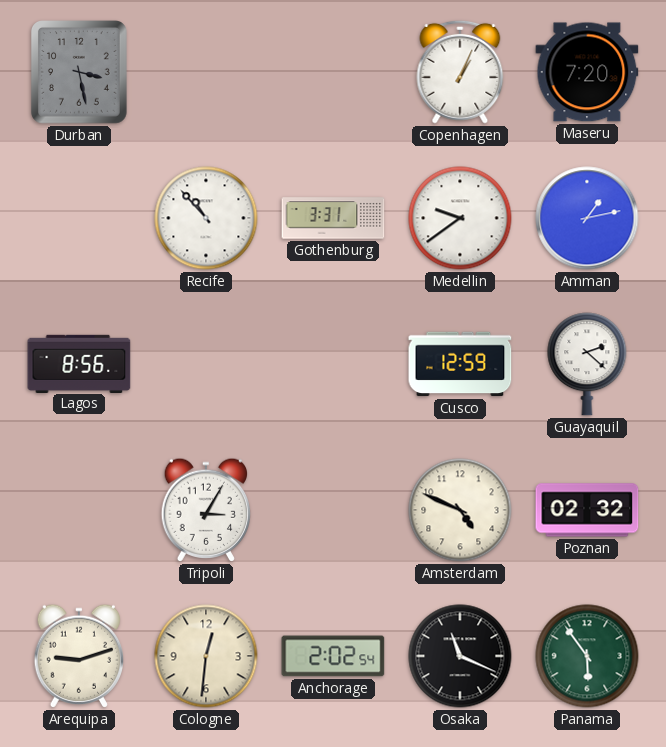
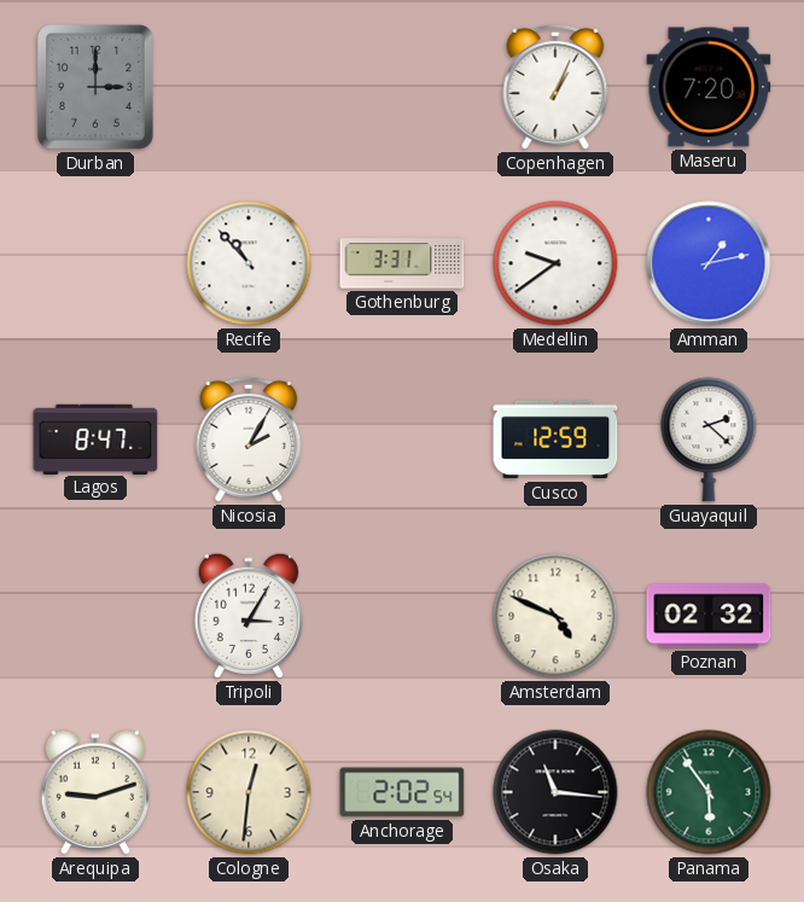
Durban: 3:28 -> 3:00 (95, 88)
Lagos: 8:56 -> 8:47 (95, 438)
Nicosia: none -> 2:05 (249, 440)
Osaka: 11:19 -> 11:16 (555, 792)
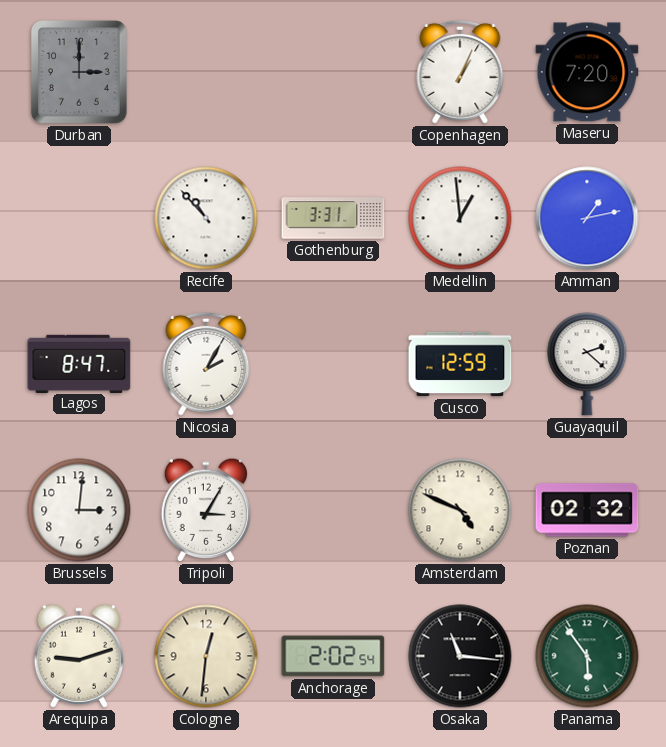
Medellin: 9:39 -> 12:59 (460, 218)
Brussels: none -> 3:01 (79, 510)
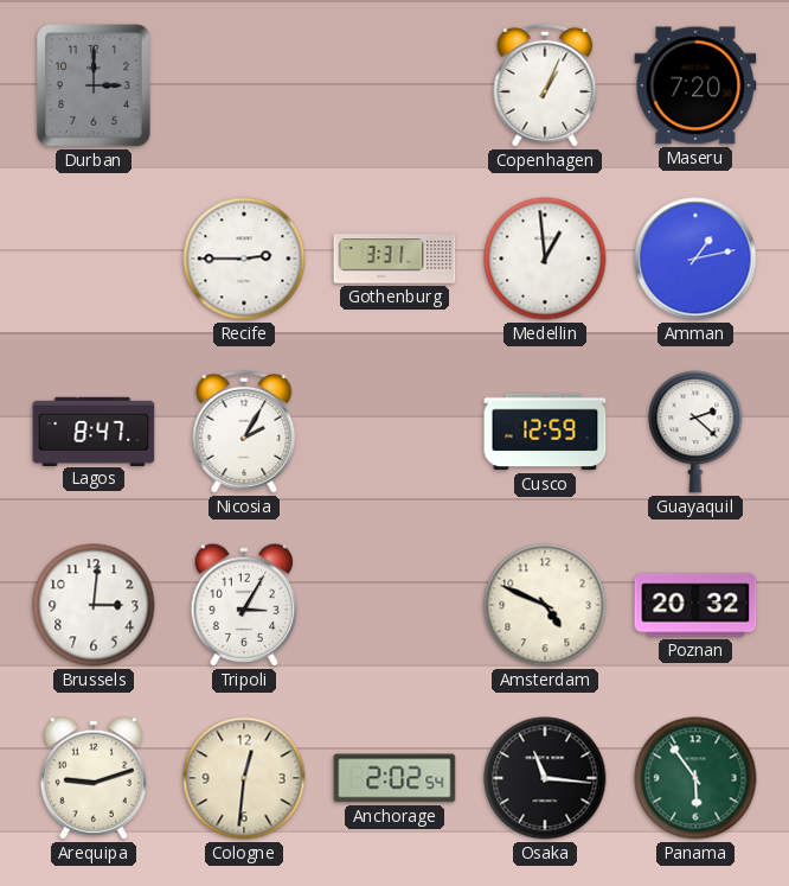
Recife: 10:53 -> 2:45 (244, 259)
Poznan: 02:32 -> 20:32 (695, 605)
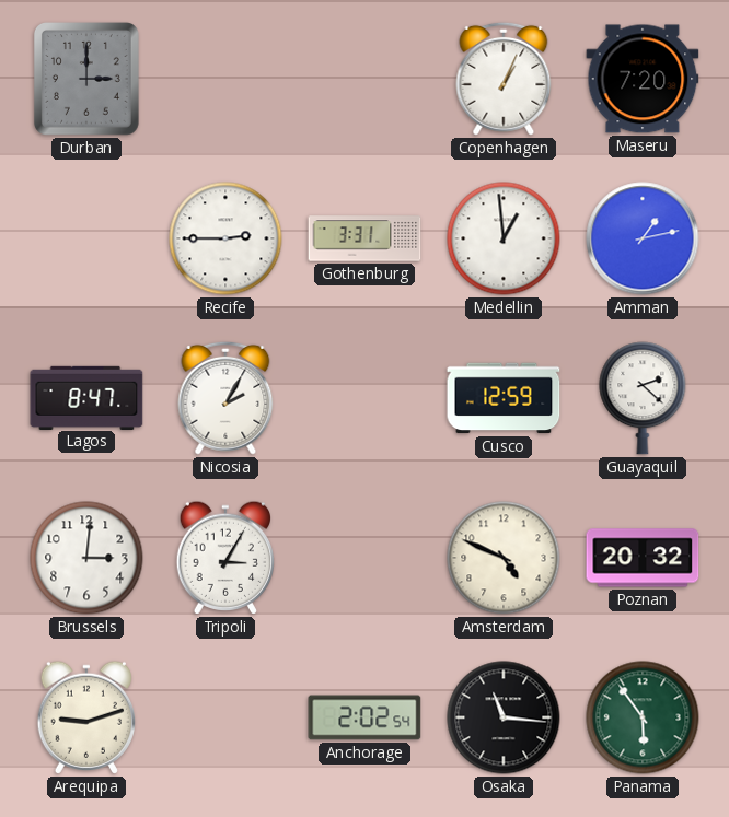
Cologne: 12:31 -> none (244, 778)
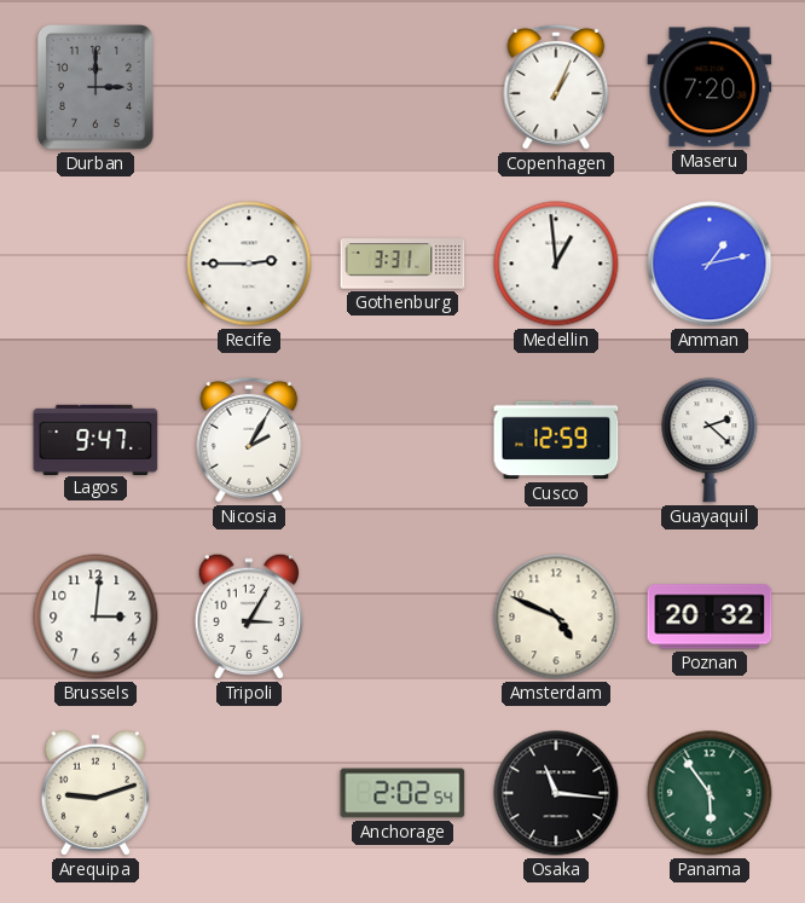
Lagos: 8:47 -> 9:47 (95, 439)
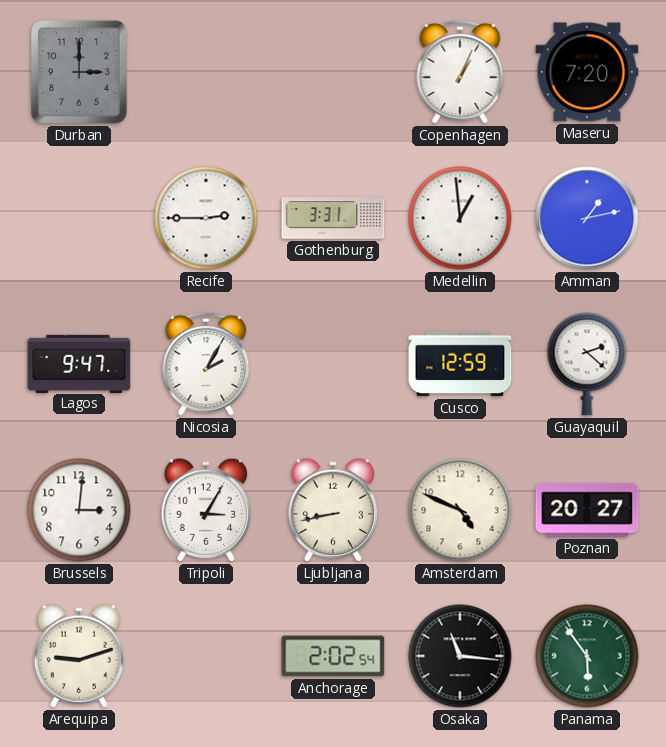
Ljubljana: none -> 8:43 (332, 510)
Poznan: 20:32 -> 20:27 (587, 510)
